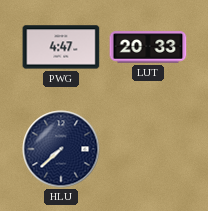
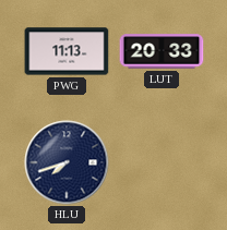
PWG: 4:47 -> 11:13 (67, 51)
HLU: 7:38 -> 7:42 (67, 162)
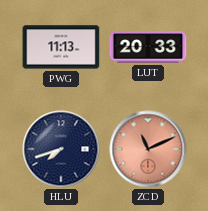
ZCD: none -> 11:11 (148, 149)
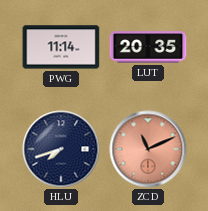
PWG: 11:13 -> 11:14 (61, 47)
LUT: 20:33 -> 20:35 (148, 47)
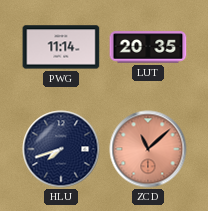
ZCD: 11:11 -> 11:08 (148, 149)
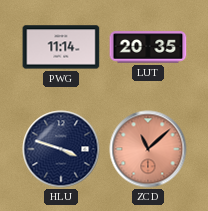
HLU: 7:42 -> 3:48 (61, 149)
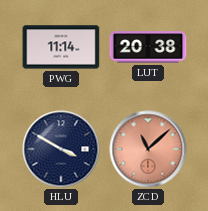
LUT: 20:35 -> 20:38 (148, 47)
HLU: 3:48 -> 3:50 (61, 149)
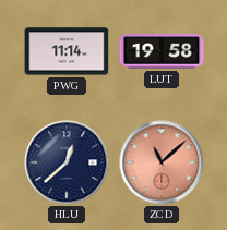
LUT: 20:38 -> 19:58 (162, 51)
HLU: 3:50 -> 12:38 (67, 162)
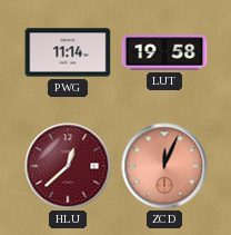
HLU dial: navy -> burgundy (68, 166)
ZCD: 11:08 -> 12:04 (164, 166)
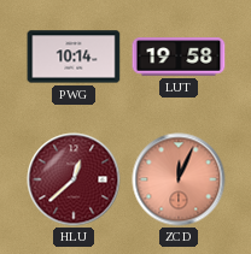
PWG: 11:14 -> 10:14 (74, 57)
